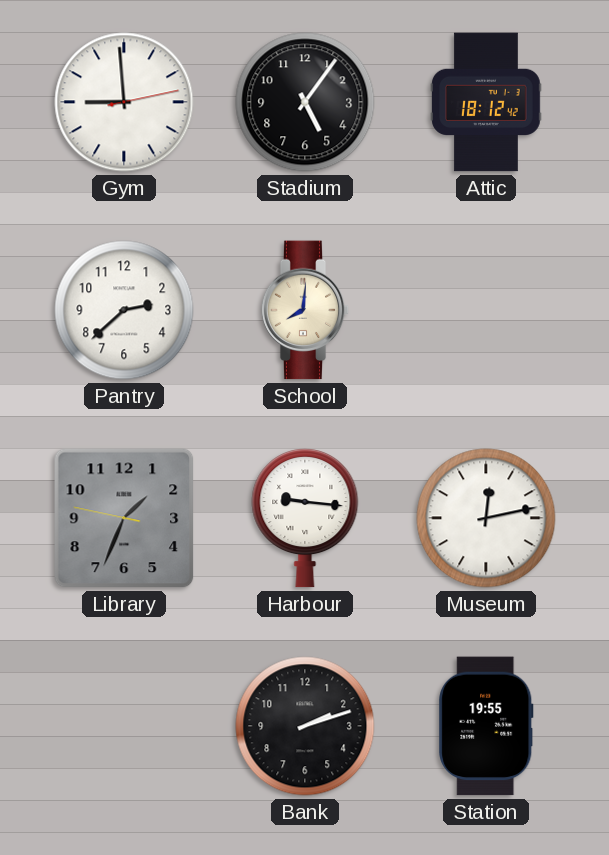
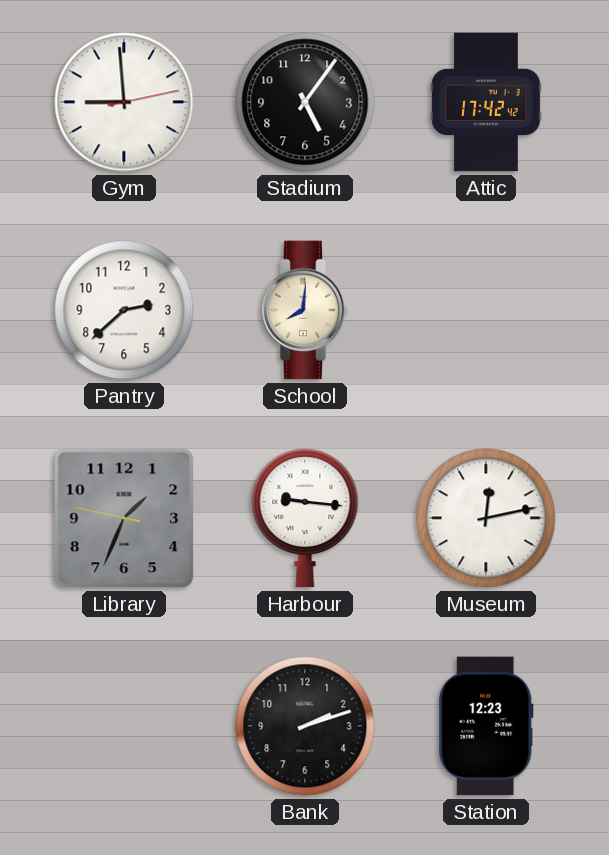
Attic: 18:12 -> 17:42 (487, 102)
Station: 19:55 -> 12:23 (486, 726)
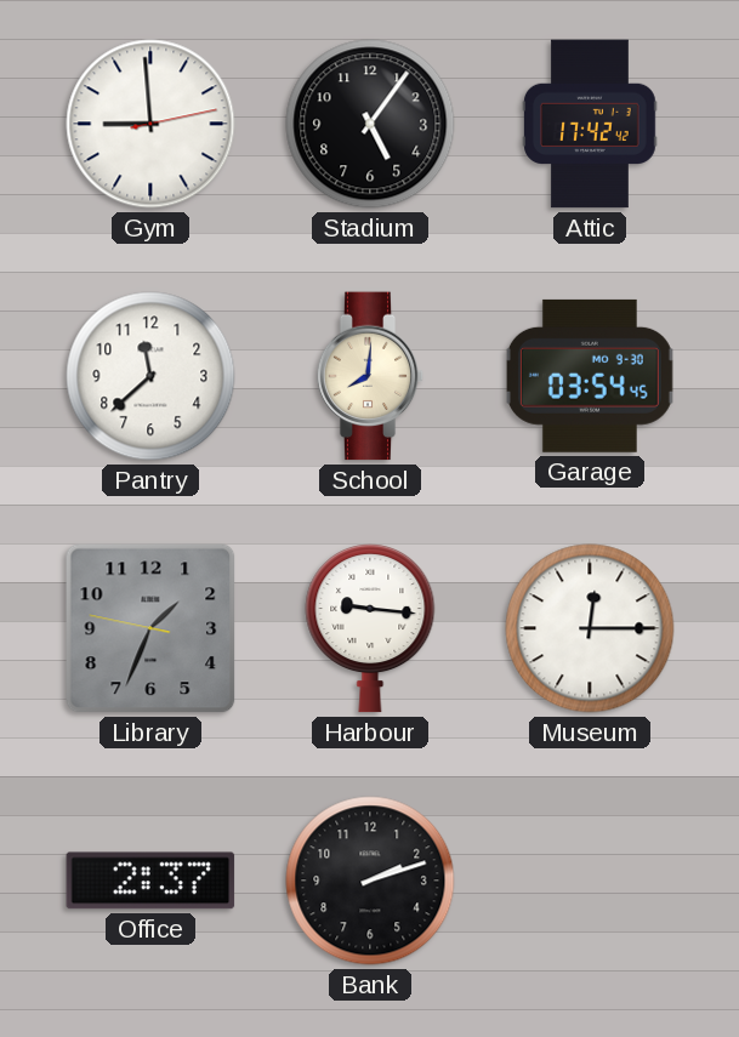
Pantry: 2:38 -> 11:38 (150, 376)
Garage: none -> 03:54 (590, 376)
Museum: 12:13 -> 12:15 (590, 628)
Office: none -> 2:37 (150, 881)
Station: 12:23 -> none (486, 726)
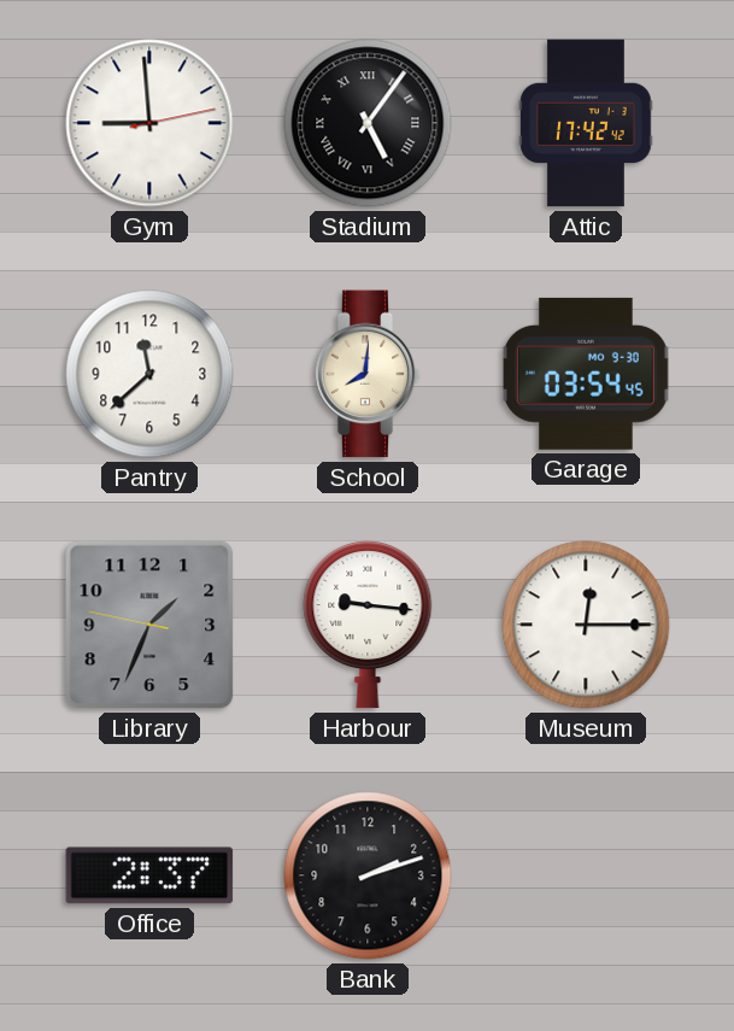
Stadium numerals: Arabic -> Roman (368, 123)
